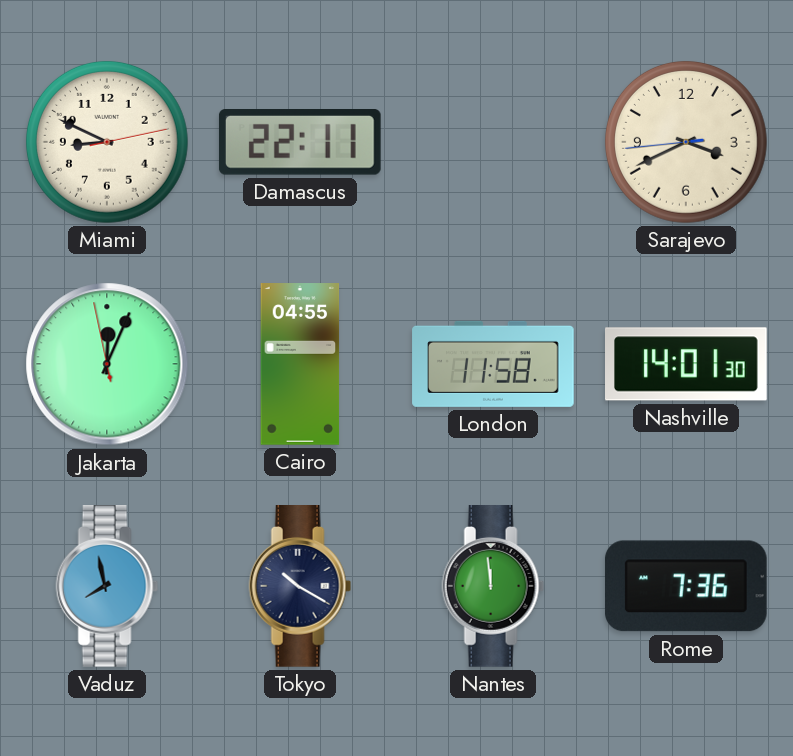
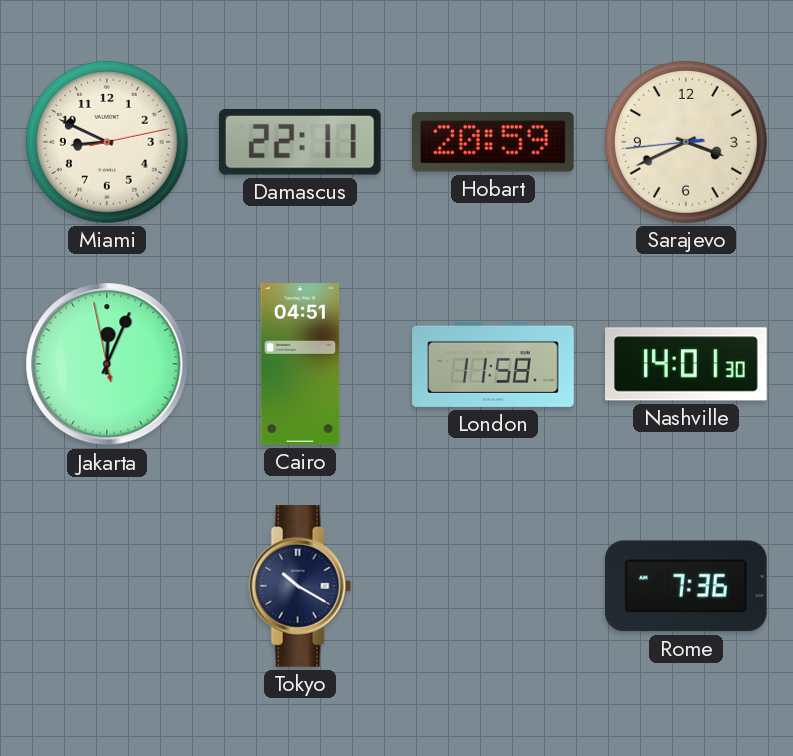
Hobart: none -> 20:59 (494, 142)
Cairo: 04:55 -> 04:51 (300, 364)
Vaduz: 7:58 -> none (107, 587)
Nantes: 11:59 -> none (493, 587)
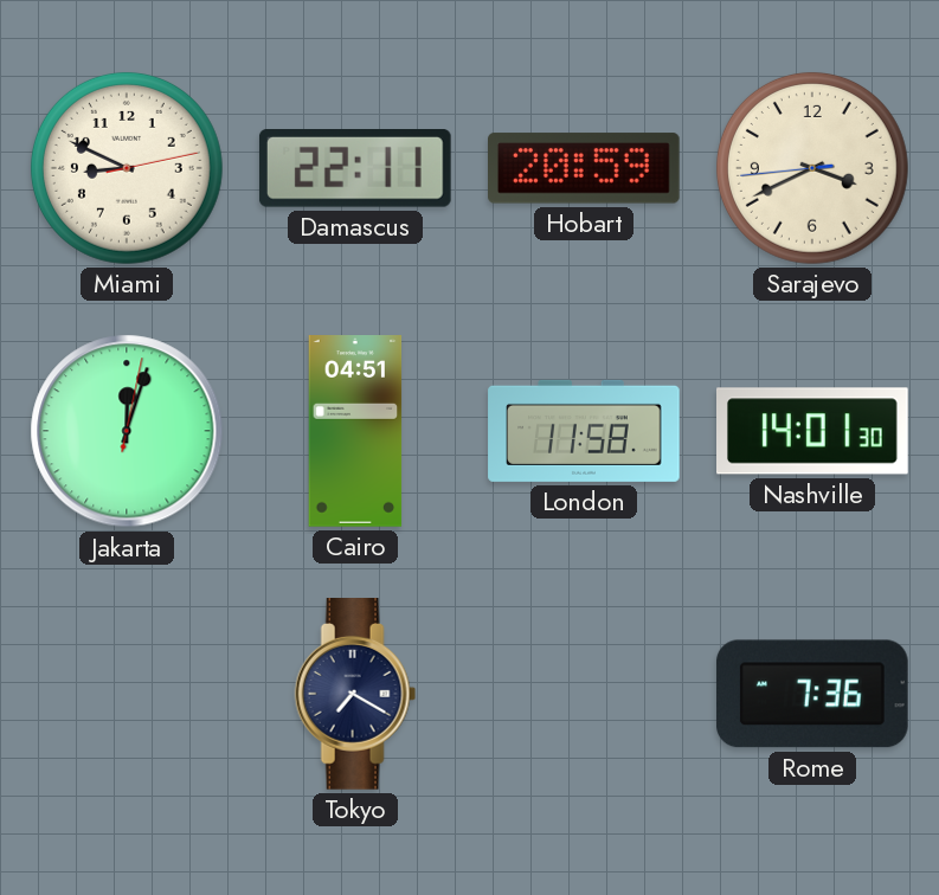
Jakarta: 12:03:58 -> 12:03:02 (127, 431)
Tokyo: 10:20 -> 7:20 (355, 695)
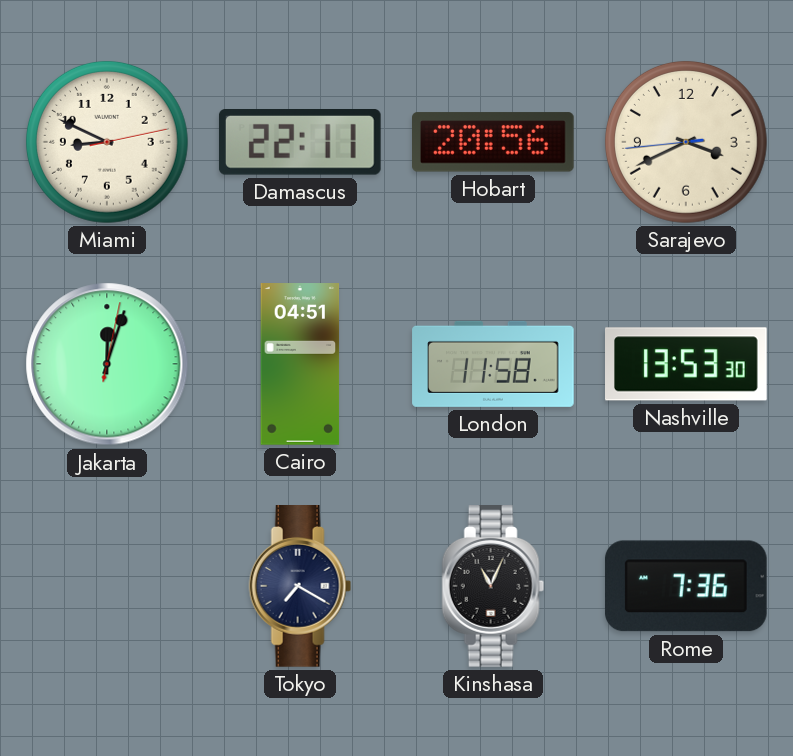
Hobart: 20:59 -> 20:56 (494, 142)
Nashville: 14:01 -> 13:53 (686, 364)
Kinshasa: none -> 11:04 (493, 587)
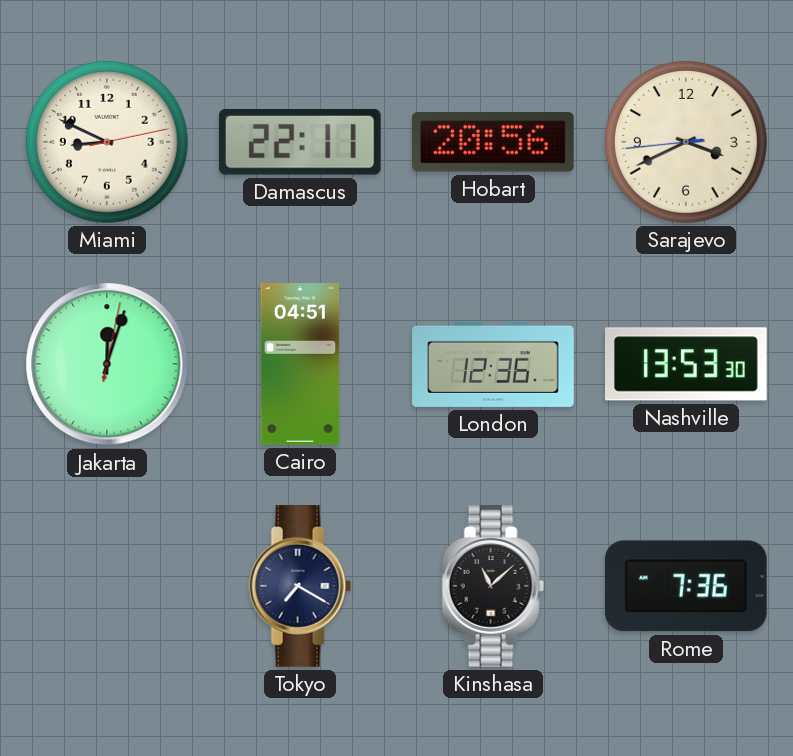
London: 11:58 -> 12:36 (493, 364)
Kinshasa: 11:04 -> 11:08 (493, 587)
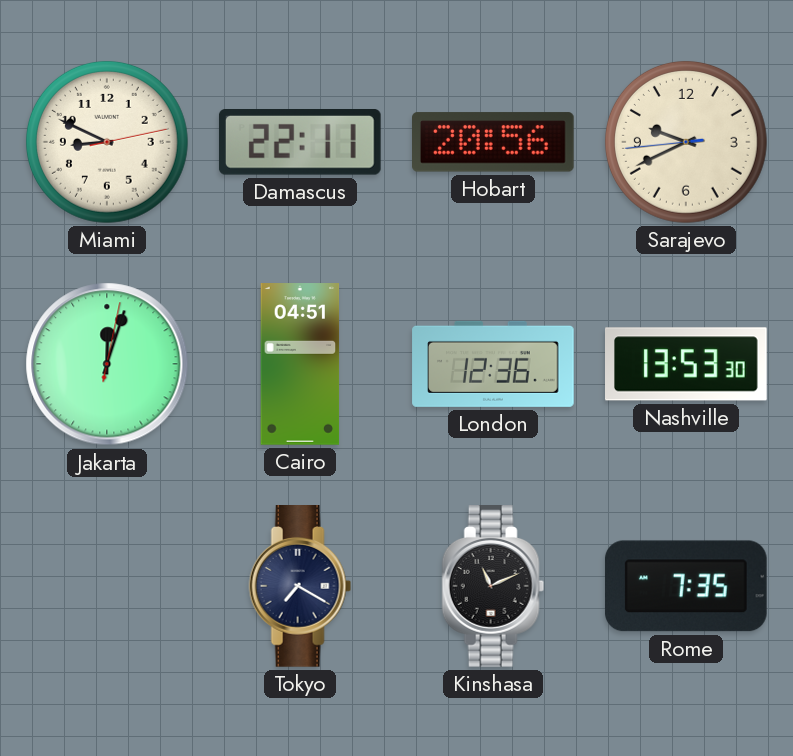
Sarajevo: 3:40 -> 9:40 (686, 142)
Kinshasa: 11:08 -> 11:11 (493, 587)
Rome: 7:36 -> 7:35 (686, 586)
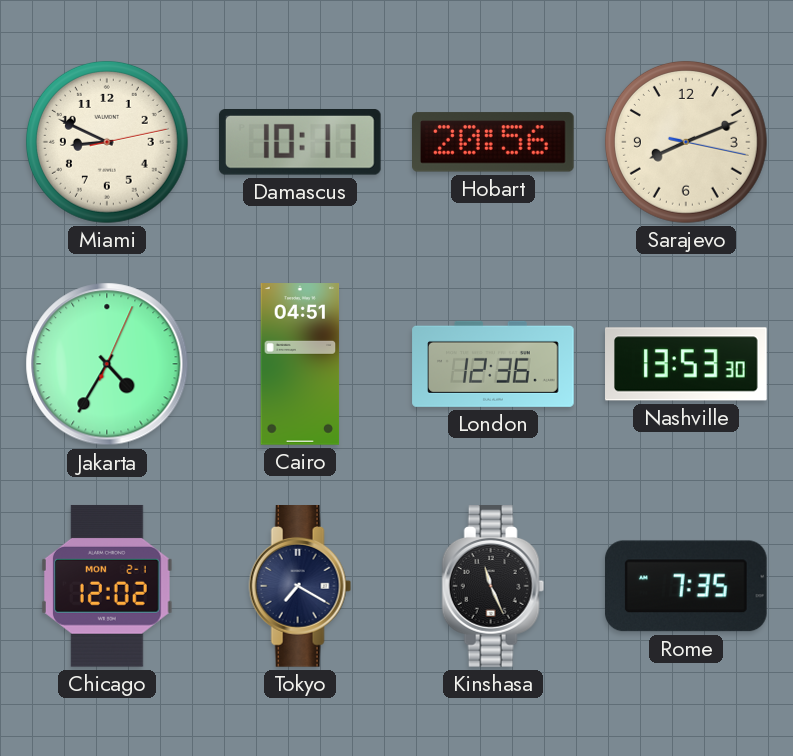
Damascus: 22:11 -> 10:11 (300, 143)
Sarajevo: 9:40 -> 8:11 (686, 142)
Jakarta: 12:03 -> 4:35 (107, 364)
Chicago: none -> 12:02 (107, 586)
Kinshasa: 11:11 -> 11:26 (493, 587)
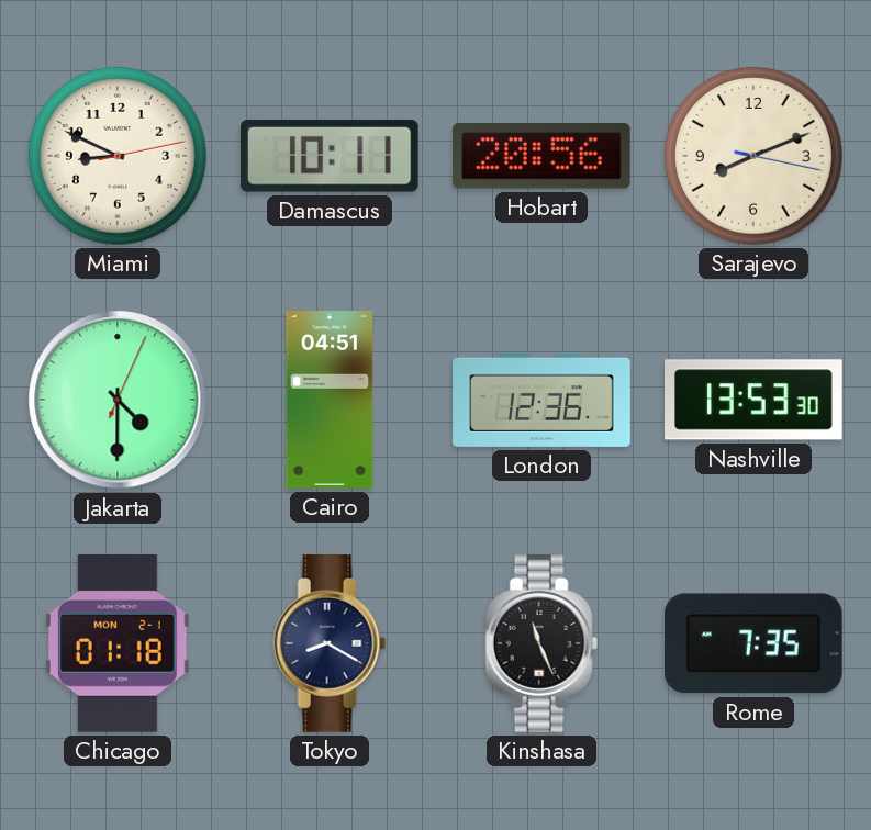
Jakarta: 4:35 -> 4:30 (118, 400)
Chicago: 12:02 -> 01:18 (118, 643)
Tokyo: 7:20 -> 8:20 (330, 644)
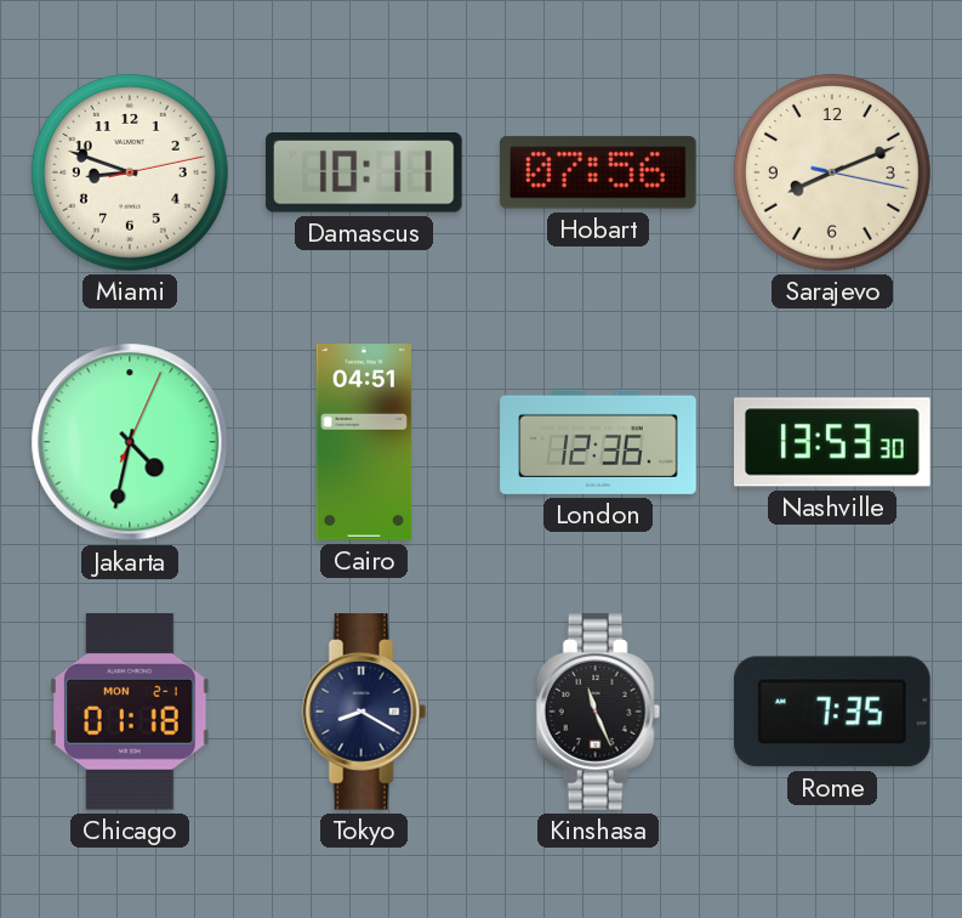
Miami: 8:49 -> 8:48 (130, 172)
Hobart: 20:56 -> 07:56 (599, 172)
Jakarta: 4:30 -> 4:32 (130, 442)
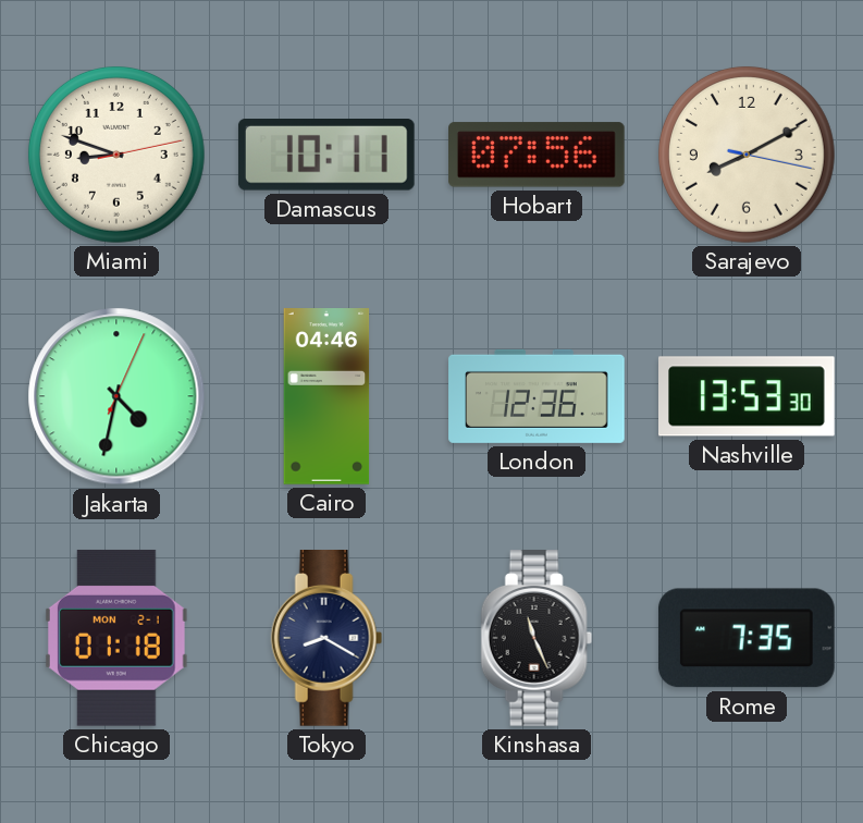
Sarajevo: 8:11 -> 8:10 (747, 155)
Cairo: 04:51 -> 04:46 (326, 396)
